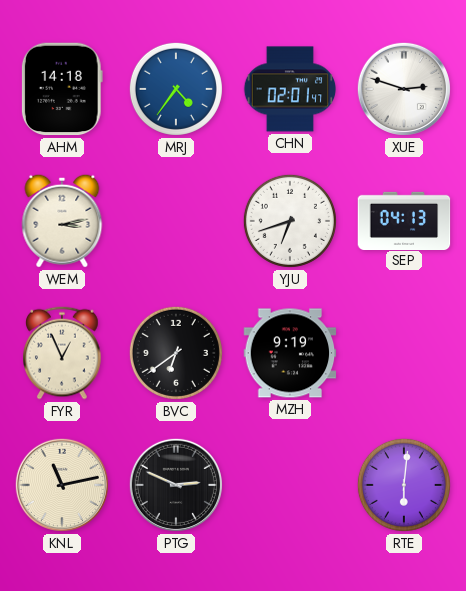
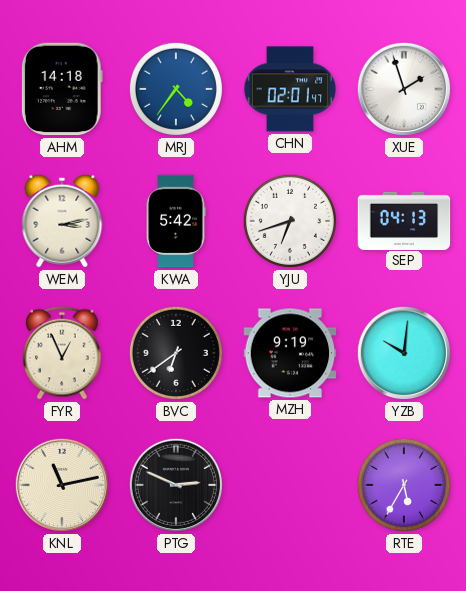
XUE: 2:48 -> 1:57 (404, 89)
KWA: none -> 5:42 (176, 221)
YZB: none -> 10:01 (404, 353)
RTE: 6:01 -> 5:35 (404, 485)
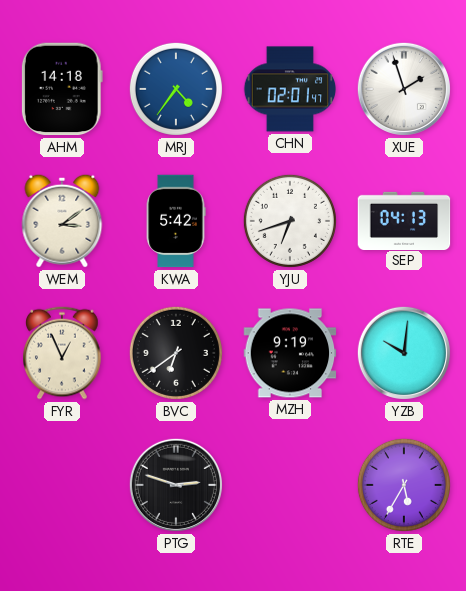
WEM: 3:13 -> 3:09 (62, 221)
KNL: 11:13 -> none (62, 485)
PTG: 2:49 -> 2:48 (176, 485)
